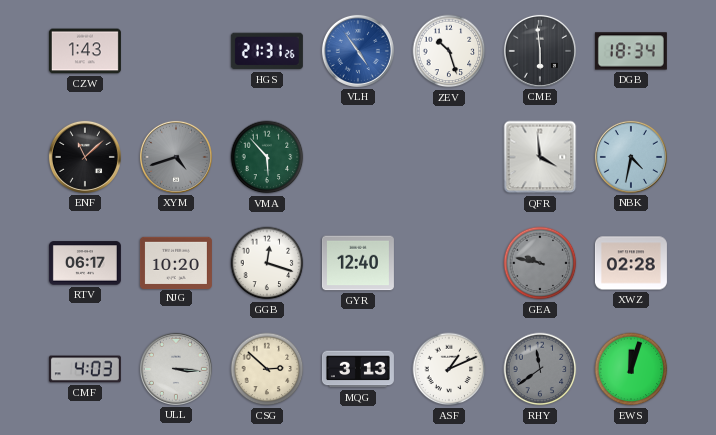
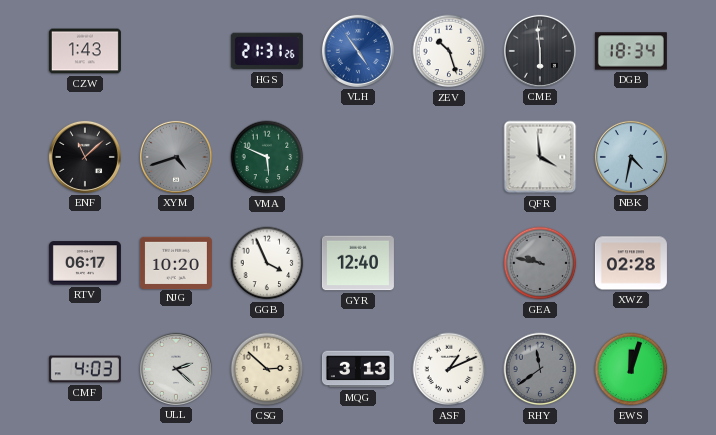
VMA: 5:53 -> 5:49 (267, 157)
GGB: 12:18 -> 3:56 (267, 263)
ULL: 3:16 -> 2:22 (176, 369)
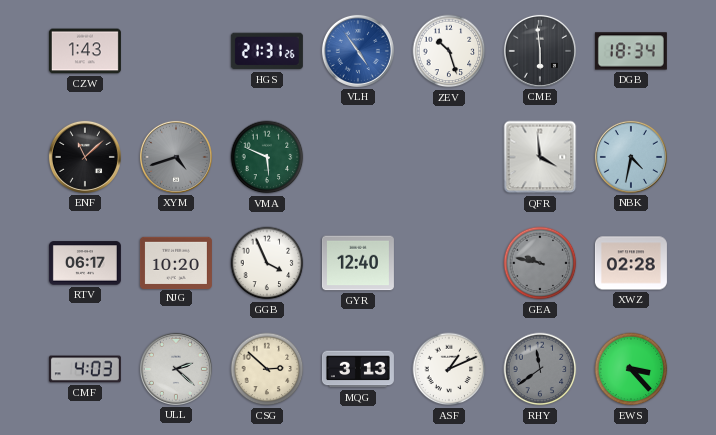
EWS: 12:03 -> 3:23 (631, 369)
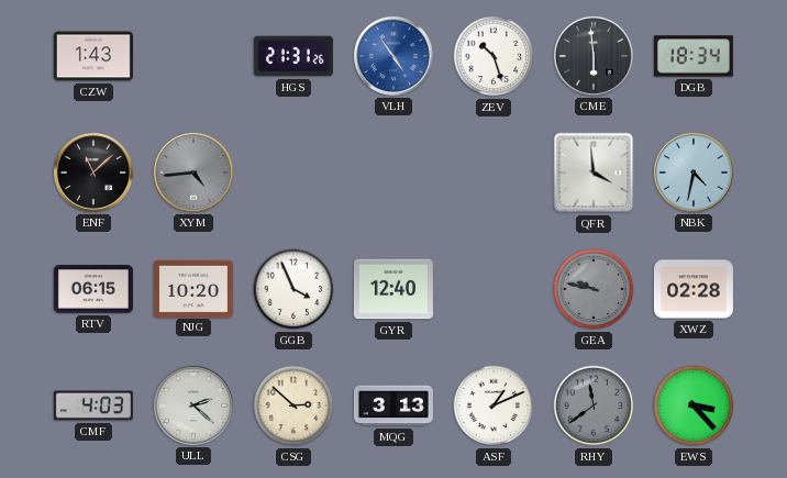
XYM: 4:42 -> 4:44 (193, 173)
VMA: 5:49 -> none (267, 157)
RTV: 06:17 -> 06:15 (93, 289)
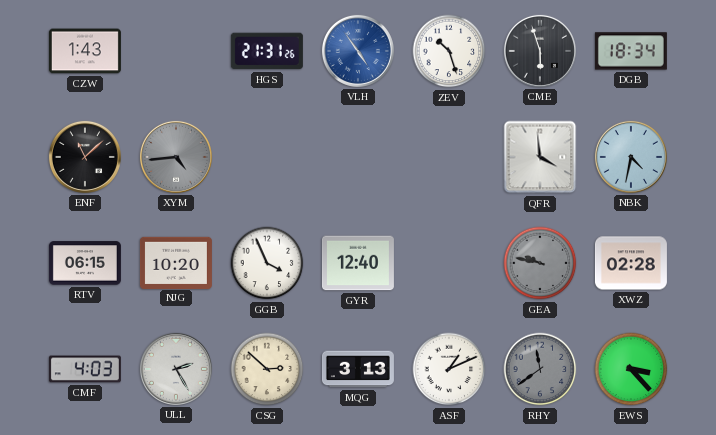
CME: 5:59 -> 5:57 (540, 51)
ULL: 2:22 -> 2:25 (176, 369)
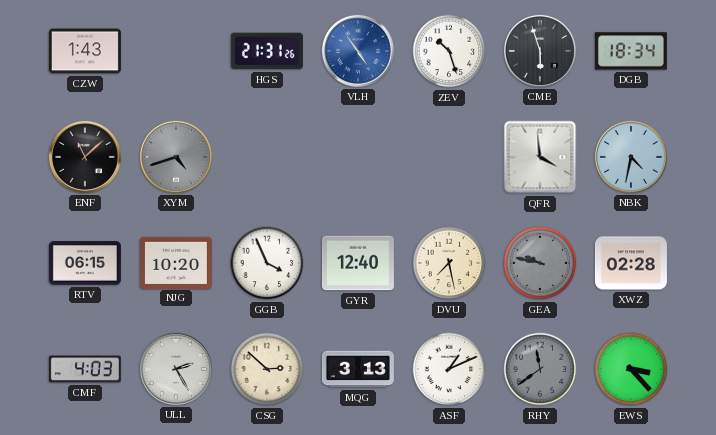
XYM: 4:44 -> 4:42 (176, 157)
DVU: none -> 7:28 (449, 263)
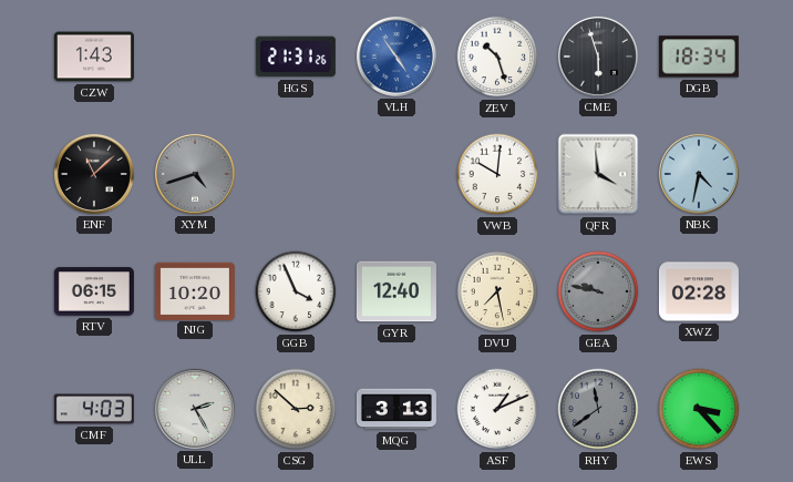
VWB: none -> 10:01 (497, 174)
